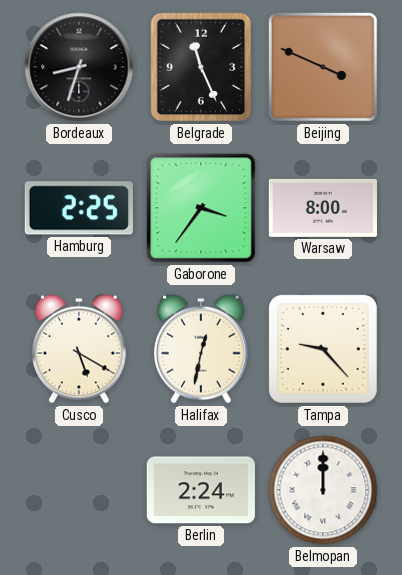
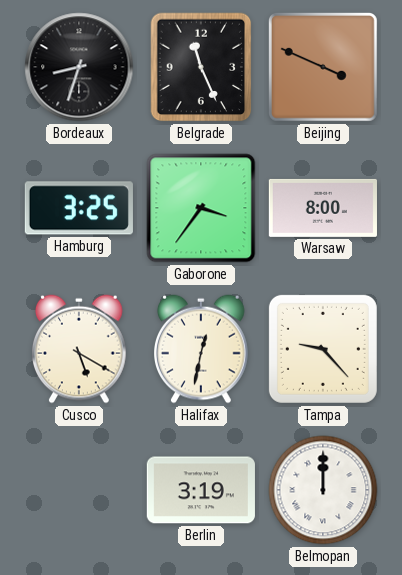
Hamburg: 2:25 -> 3:25 (79, 208)
Berlin: 2:24 -> 3:19 (201, 490)
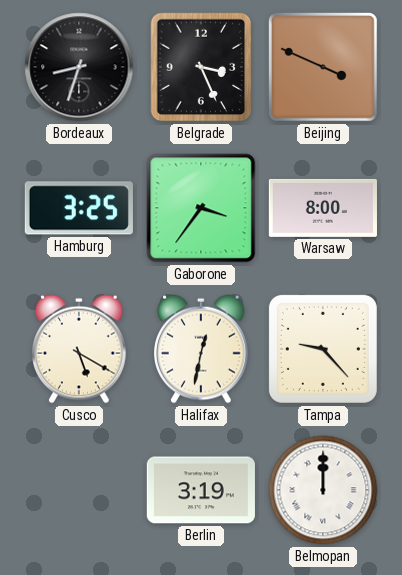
Belgrade: 11:26 -> 3:26 (201, 67)
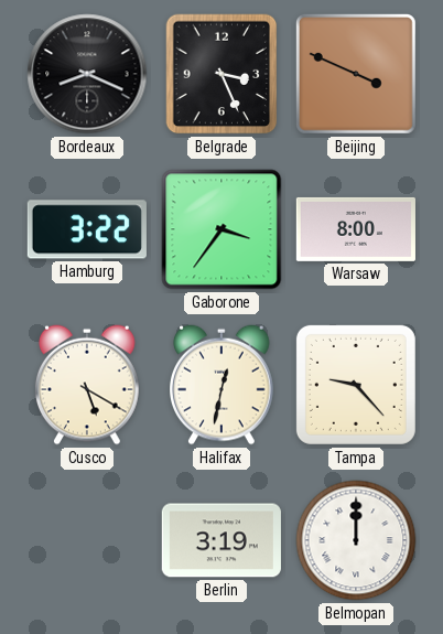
Bordeaux: 8:33 -> 8:19 (87, 74)
Hamburg: 3:25 -> 3:22 (87, 229)
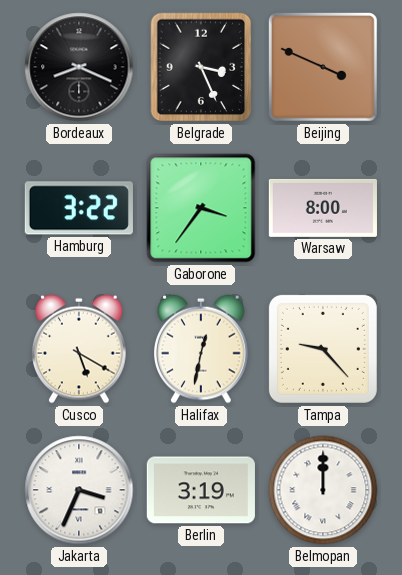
Jakarta: none -> 3:34 (79, 490)
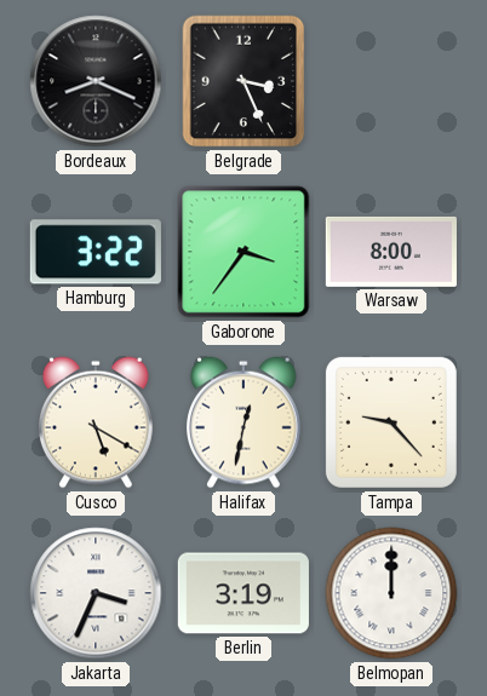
Beijing: 3:49 -> none (323, 67)
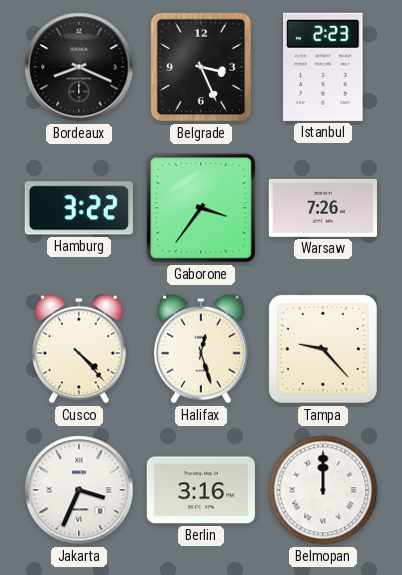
Istanbul: none -> 2:23 (323, 67)
Warsaw: 8:00 -> 7:26 (323, 208)
Cusco: 5:20 -> 4:23 (80, 349)
Halifax: 12:32 -> 12:27 (202, 349)
Berlin: 3:19 -> 3:16 (201, 490)
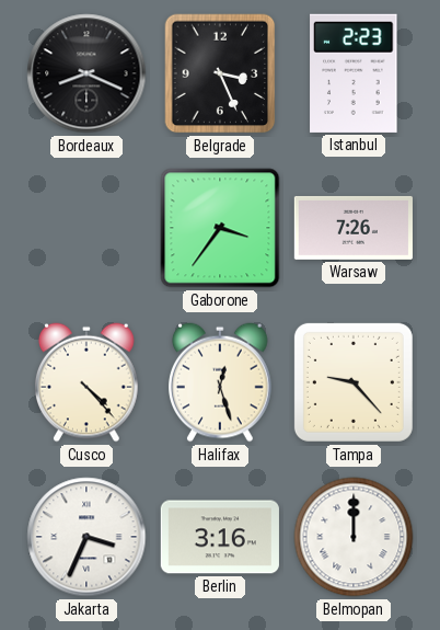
Hamburg: 3:22 -> none (79, 208)
